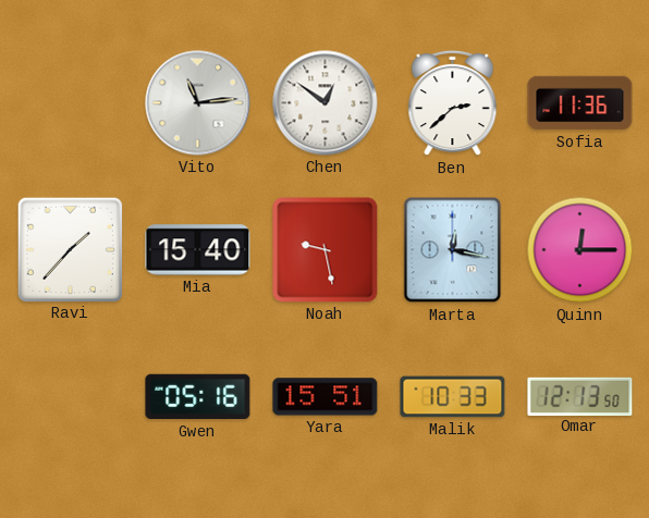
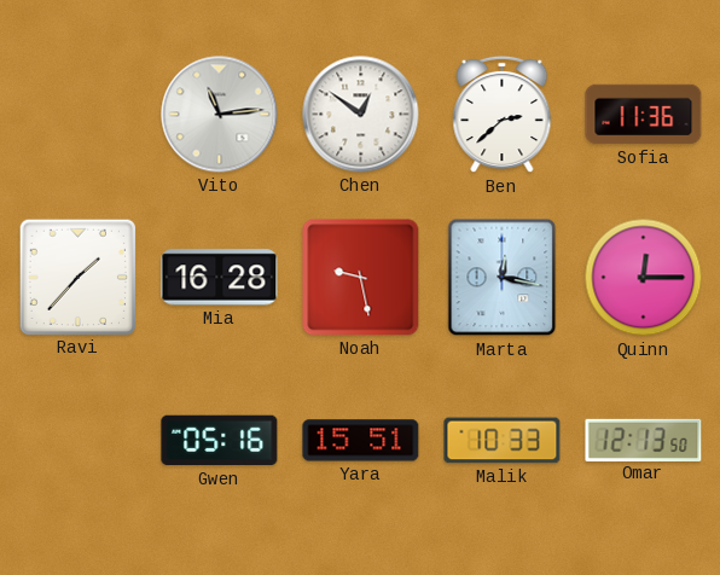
Mia: 15:40 -> 16:28 (220, 278)
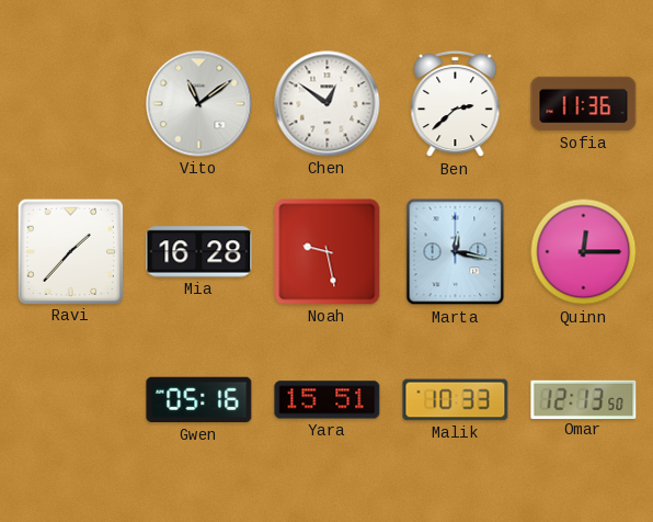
Vito: 11:14 -> 11:09 (199, 104)
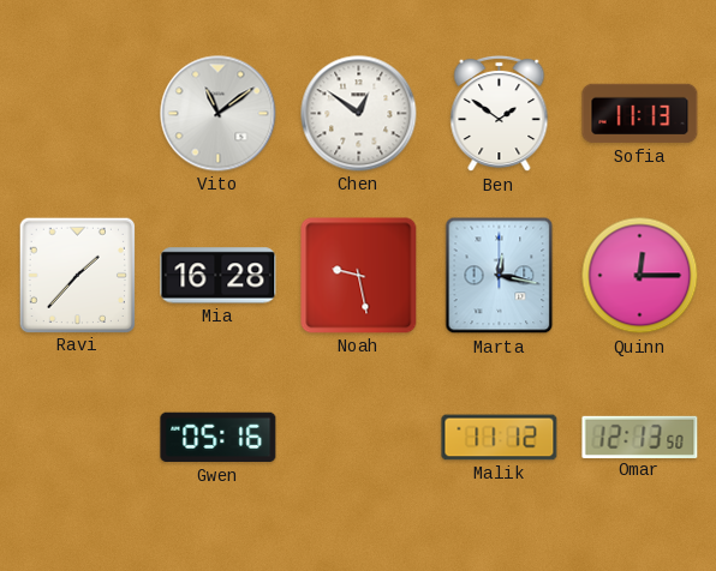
Ben: 2:38 -> 1:51 (500, 114)
Sofia: 11:36 -> 11:13 (640, 114)
Yara: 15:51 -> none (328, 400)
Malik: 10:33 -> 11:12 (500, 438)
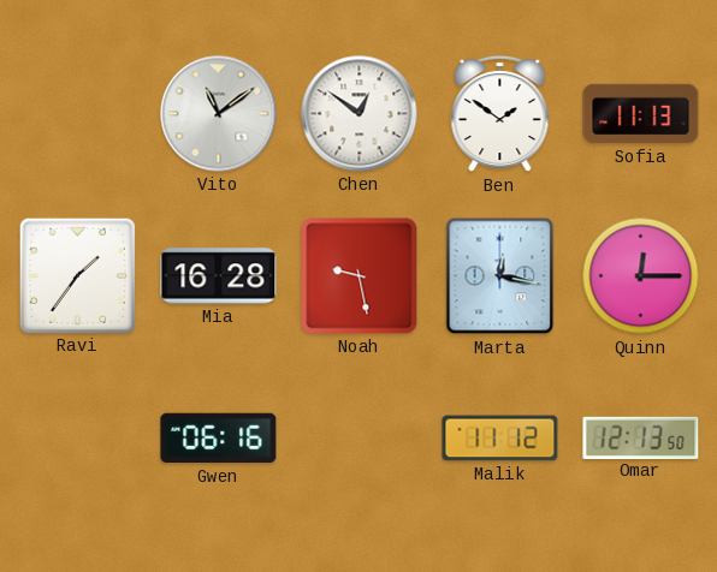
Ravi: 1:37 -> 1:36 (77, 275)
Gwen: 05:16 -> 06:16 (219, 439)
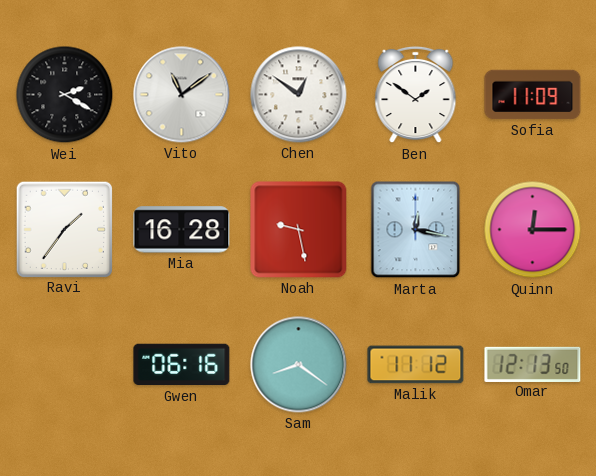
Wei: none -> 2:20 (65, 95)
Sofia: 11:13 -> 11:09 (533, 95)
Sam: none -> 8:21 (299, 365)
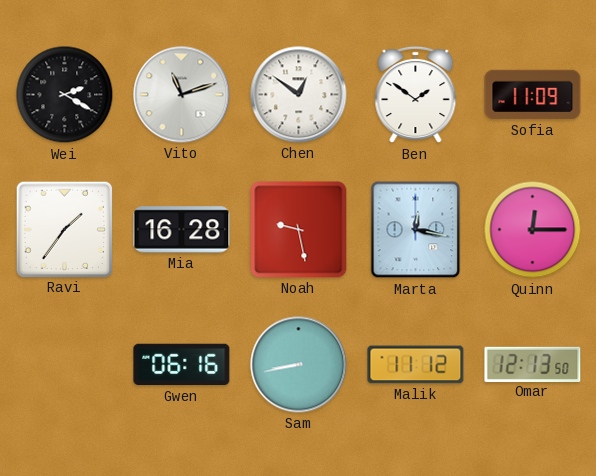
Vito: 11:09 -> 11:12 (182, 95)
Sam: 8:21 -> 8:43 (299, 365)
